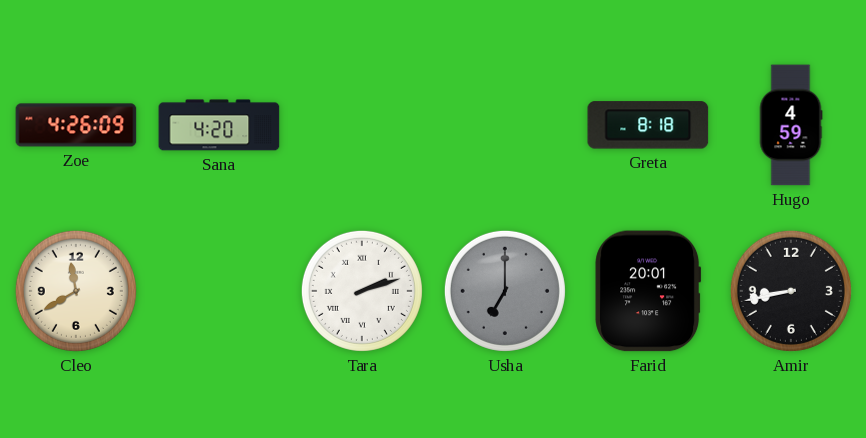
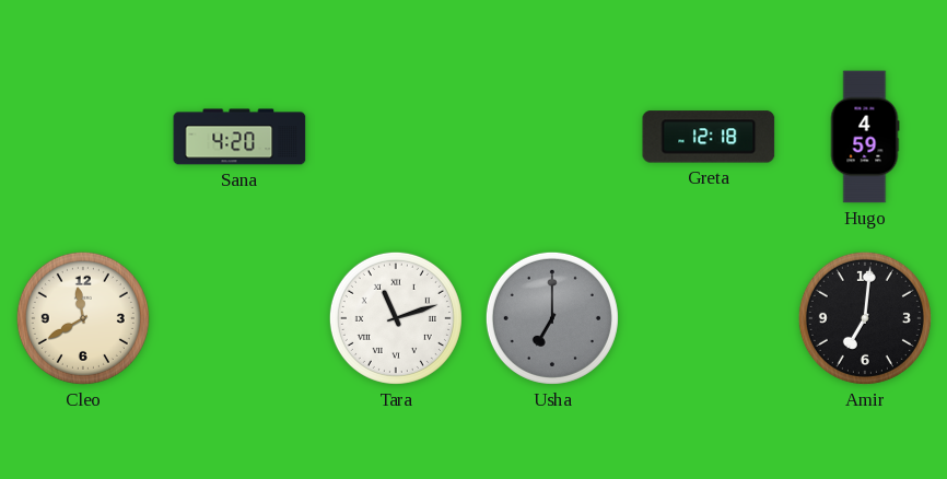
Zoe: 4:26 -> none (76, 125)
Greta: 8:18 -> 12:18 (709, 137)
Tara: 2:12 -> 11:12 (396, 318)
Farid: 20:01 -> none (648, 291)
Amir: 8:43 -> 7:01 (865, 318)
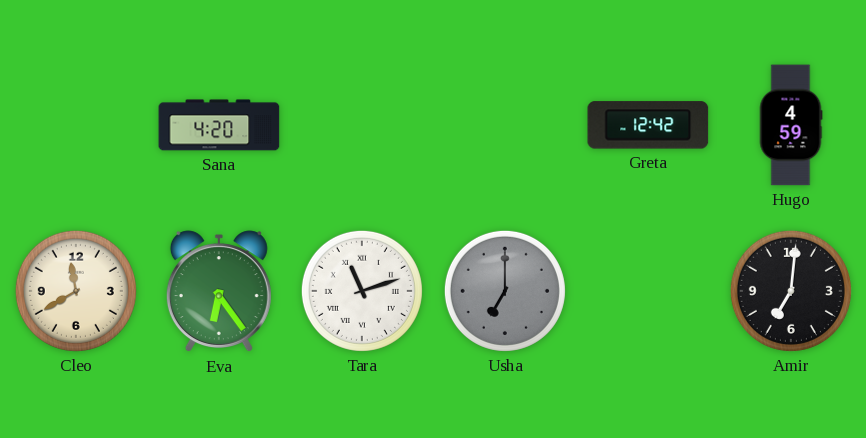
Greta: 12:18 -> 12:42 (648, 125)
Eva: none -> 6:24 (219, 292)
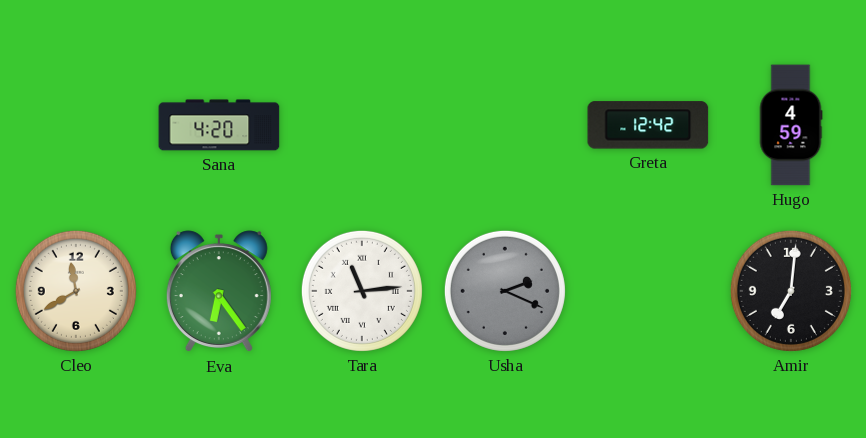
Tara: 11:12 -> 11:14 (362, 291)
Usha: 7:00 -> 2:19 (505, 291)
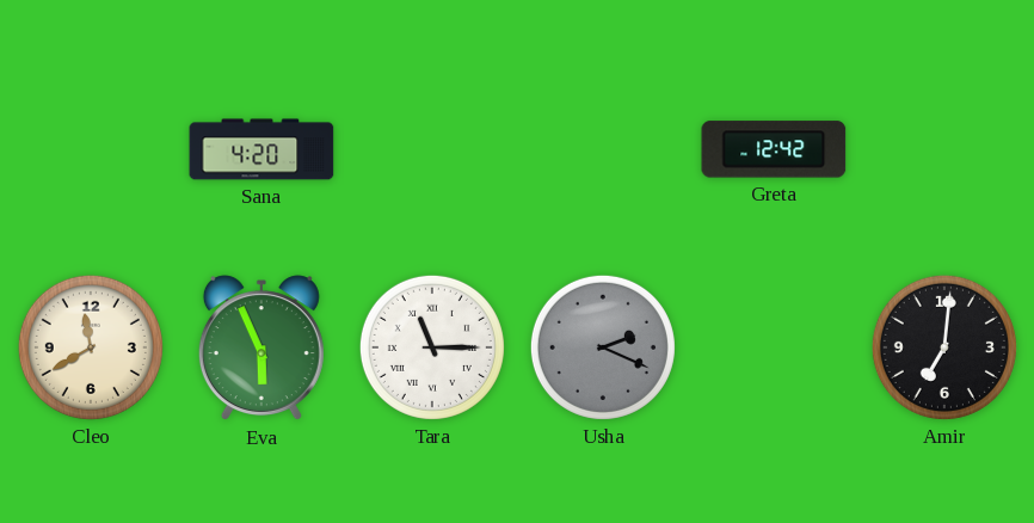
Hugo: 4:59 -> none (791, 125)
Eva: 6:24 -> 5:56 (261, 349)
Tara: 11:14 -> 11:15 (432, 347)
